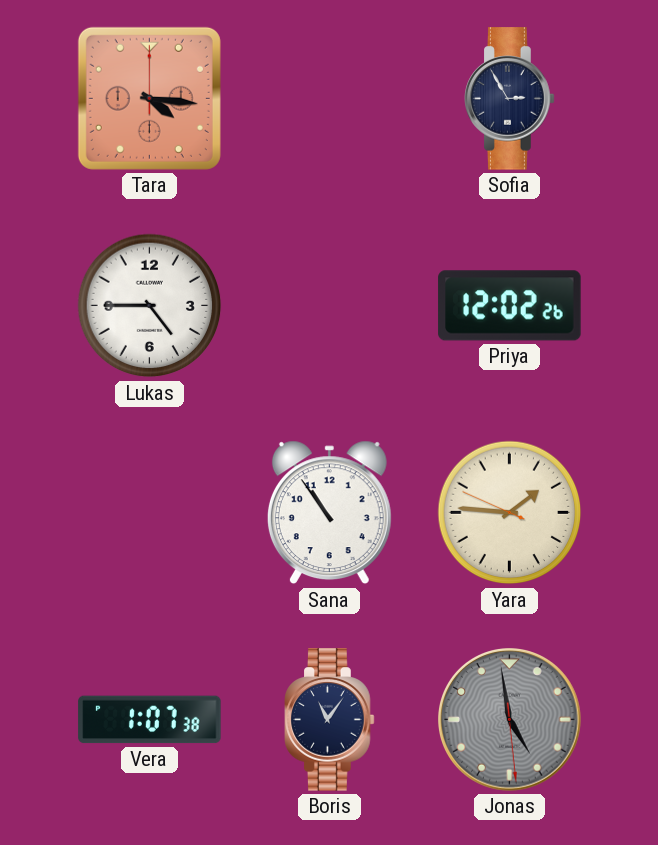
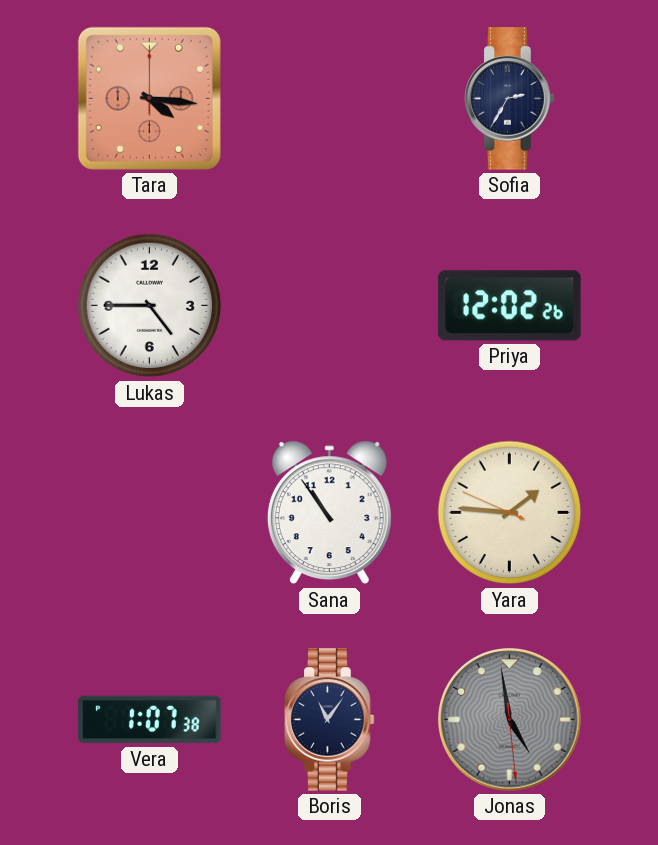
Sofia: 2:55 -> 2:35 (510, 99)
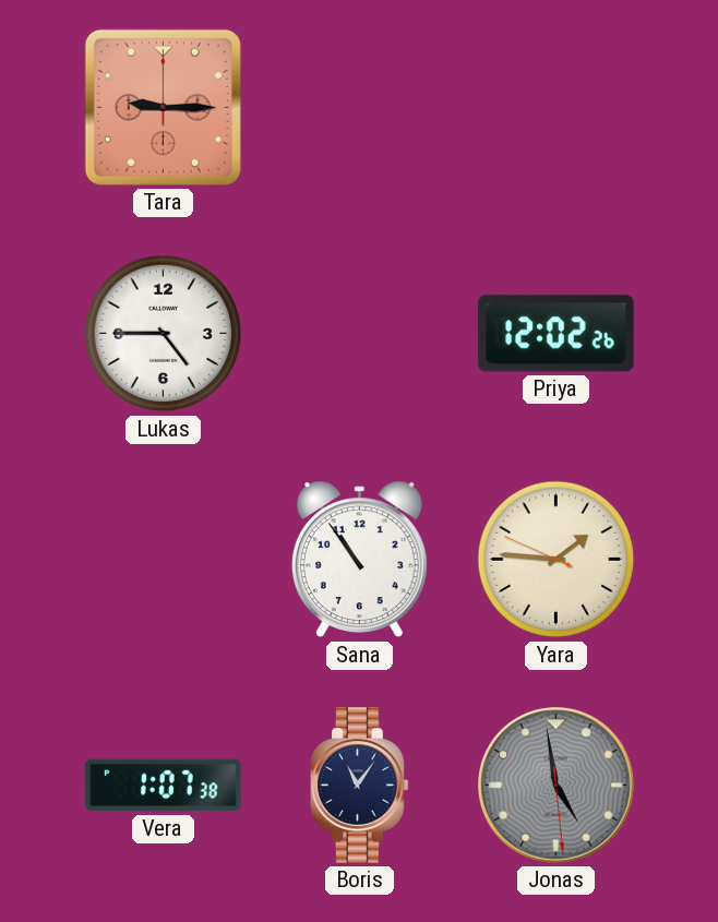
Tara: 4:16 -> 9:15 (163, 107)
Sofia: 2:35 -> none (510, 99)
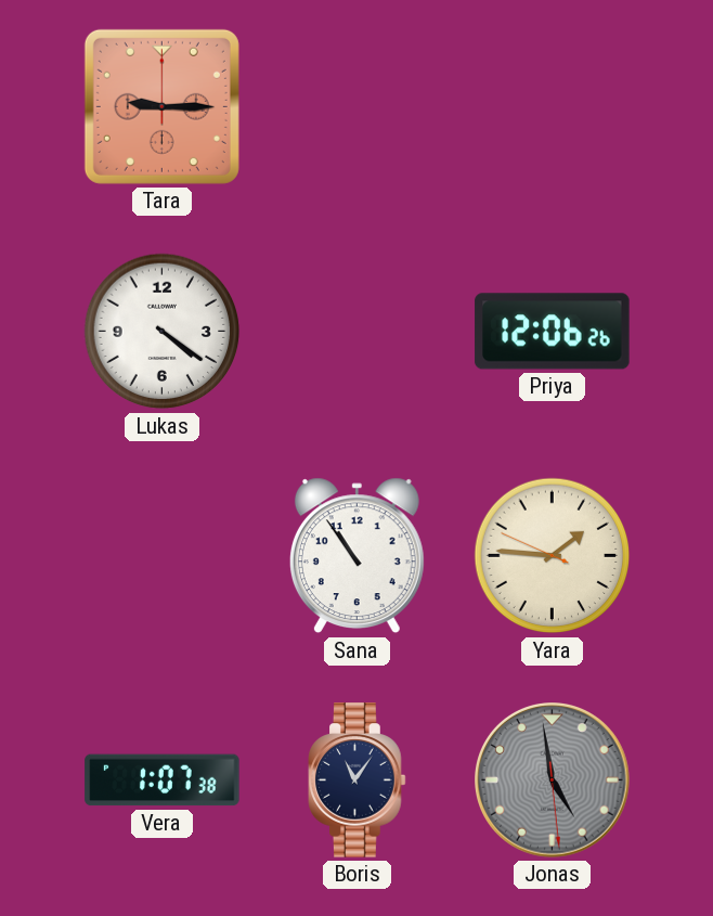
Lukas: 4:45 -> 4:21 (163, 332)
Priya: 12:02 -> 12:06 (553, 332)
